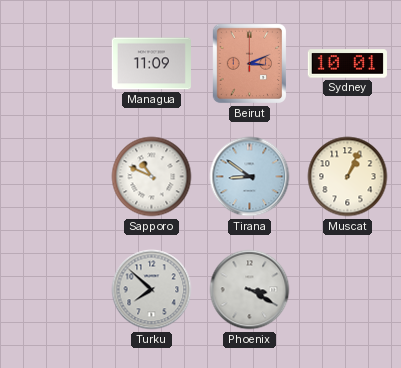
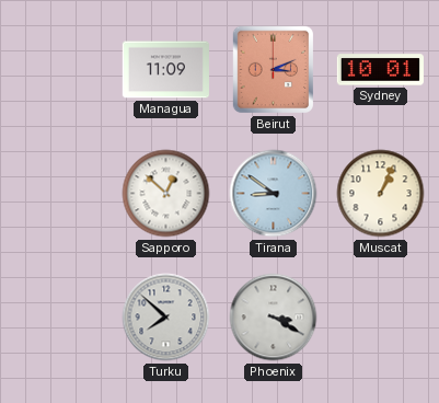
Sapporo: 10:49 -> 12:52 (166, 194)
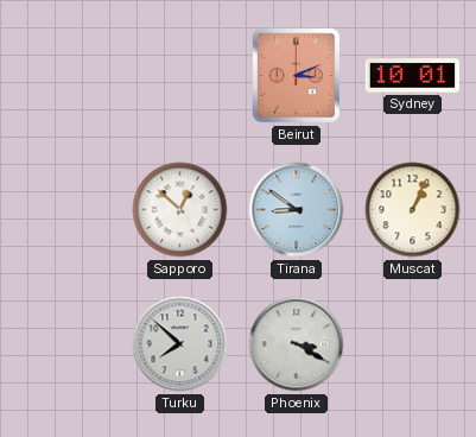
Managua: 11:09 -> none (165, 70)
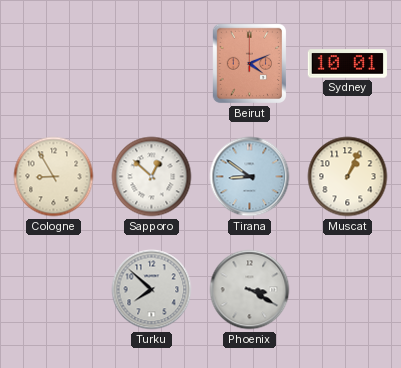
Beirut: 3:11 -> 4:11 (249, 64)
Cologne: none -> 8:55 (54, 177)
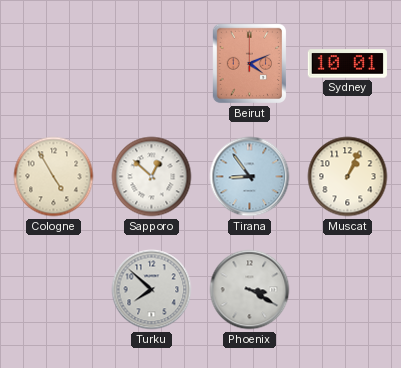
Cologne: 8:55 -> 4:55 (54, 177)
Tirana: 8:51 -> 8:54 (250, 177)
